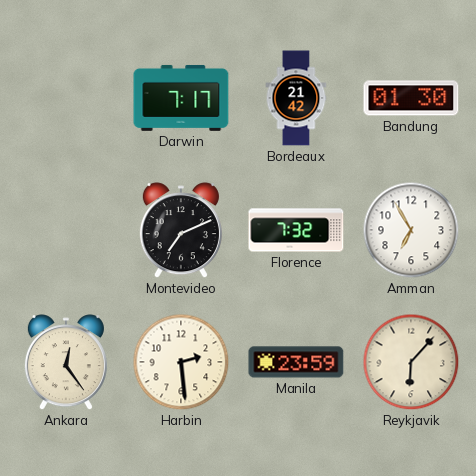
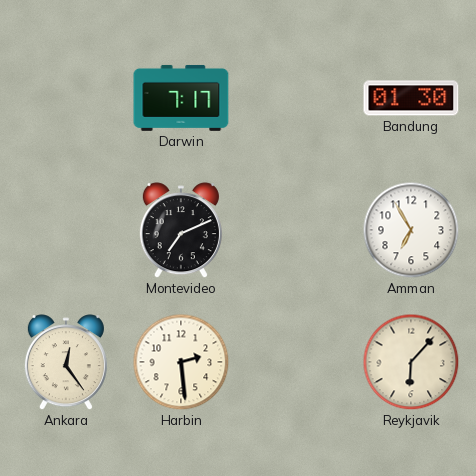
Bordeaux: 21:42 -> none (296, 98)
Florence: 7:32 -> none (296, 230)
Manila: 23:59 -> none (296, 362)
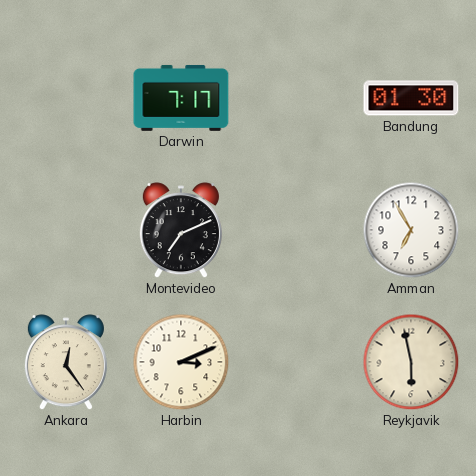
Harbin: 2:29 -> 3:11 (181, 362)
Reykjavik: 6:07 -> 5:58 (411, 362)
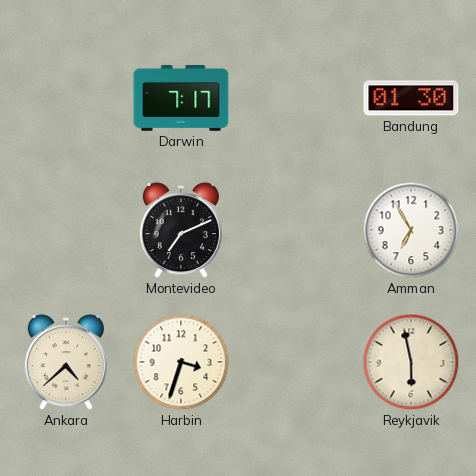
Ankara: 12:24 -> 4:38 (66, 363)
Harbin: 3:11 -> 3:33 (181, 362)
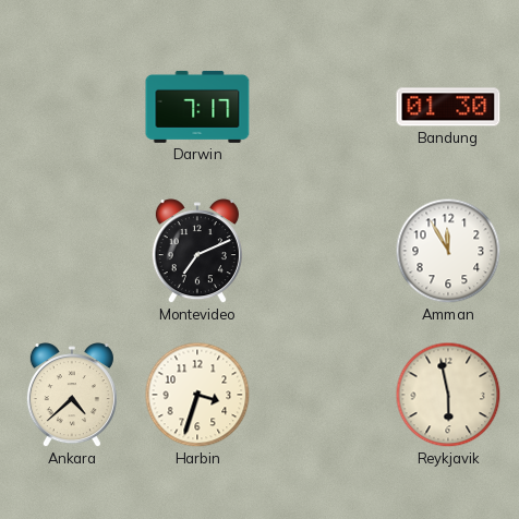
Amman: 6:55 -> 11:55 (448, 251)
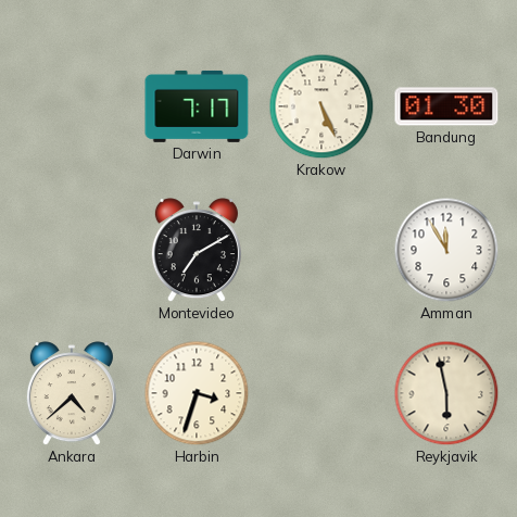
Krakow: none -> 5:26 (321, 106)
Montevideo: 7:11 -> 7:10 (197, 251)
